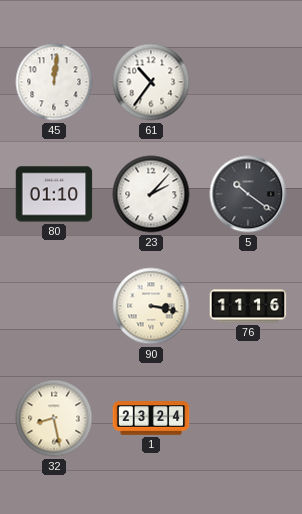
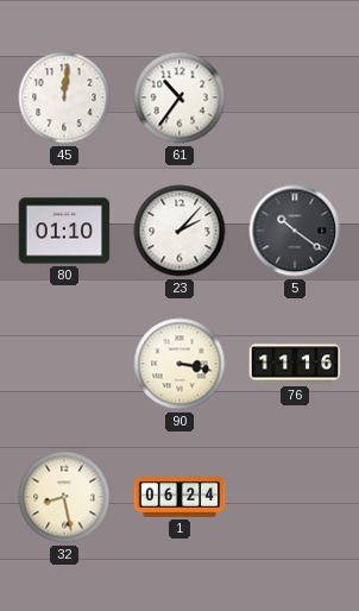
1: 23:24 -> 06:24 (179, 497)
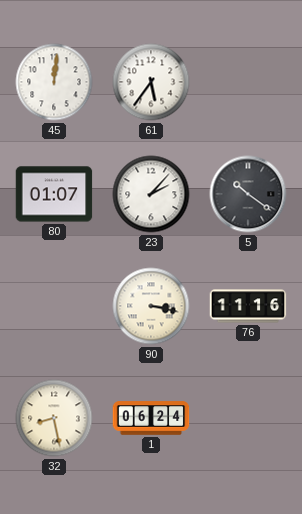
61: 10:36 -> 5:36 (151, 82)
80: 01:10 -> 01:07 (54, 194)
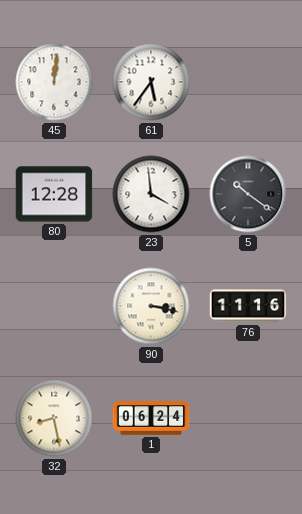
80: 01:07 -> 12:28 (54, 194)
23: 2:07 -> 3:59 (151, 194)
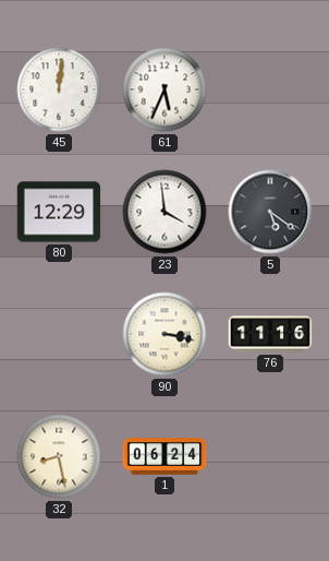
61: 5:36 -> 5:34 (164, 89)
80: 12:28 -> 12:29 (59, 212)
5: 10:21 -> 5:21 (270, 212)
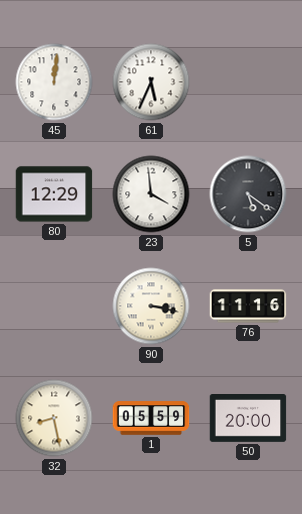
1: 06:24 -> 05:59 (151, 418)
50: none -> 20:00 (248, 419)
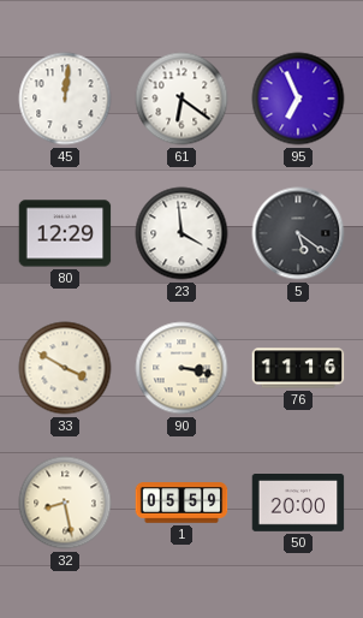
61: 5:34 -> 6:21 (181, 99)
95: none -> 6:56 (298, 99)
33: none -> 3:50 (65, 368)
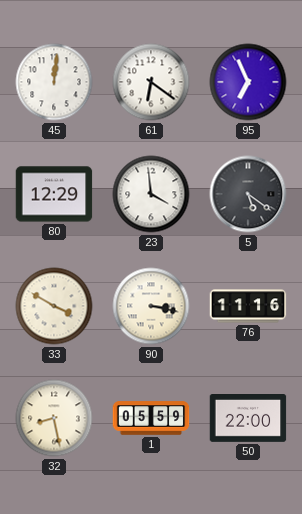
50: 20:00 -> 22:00 (248, 419)
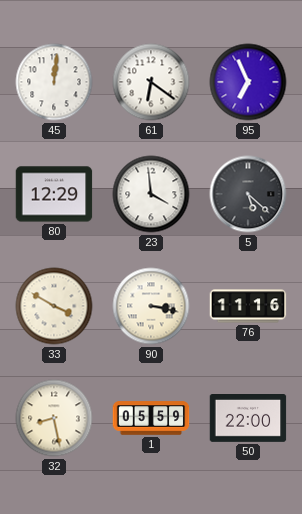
5: 5:21 -> 5:22 (248, 194)
